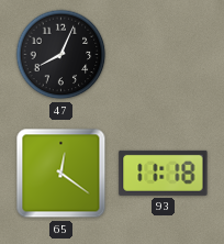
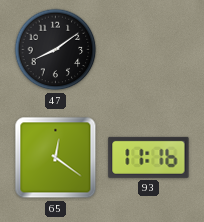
47: 8:04 -> 8:09 (56, 50)
93: 11:18 -> 11:16 (149, 157)
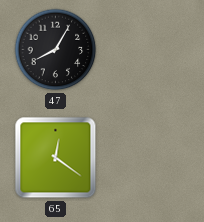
47: 8:09 -> 8:05 (56, 50)
93: 11:16 -> none (149, 157)
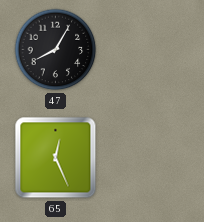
65: 12:21 -> 12:26 (56, 158)
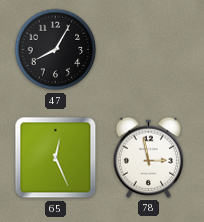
78: none -> 2:58 (148, 157)
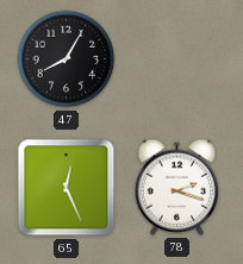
78: 2:58 -> 2:18 (176, 187)
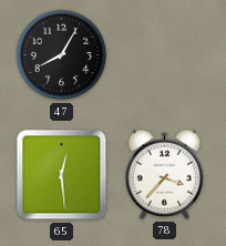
65: 12:26 -> 12:29 (62, 175)
78: 2:18 -> 3:37 (164, 174)
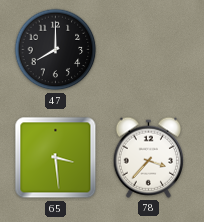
47: 8:05 -> 8:00 (56, 50)
65: 12:29 -> 3:29 (56, 158)
